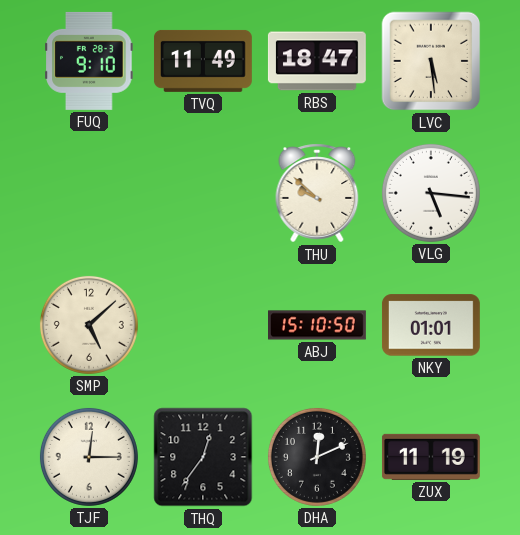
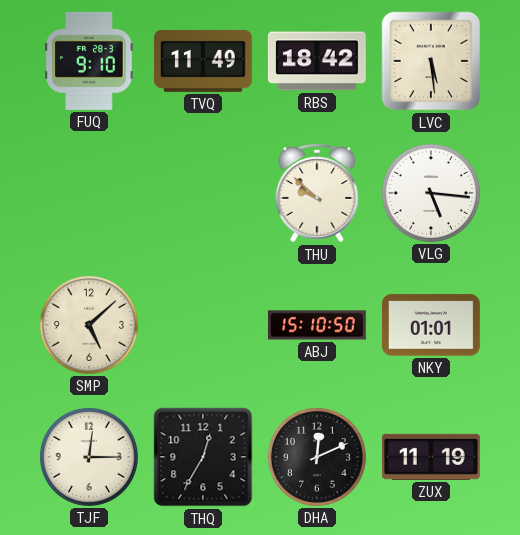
RBS: 18:47 -> 18:42 (317, 61)
THQ: 12:36 -> 12:35 (203, 457)
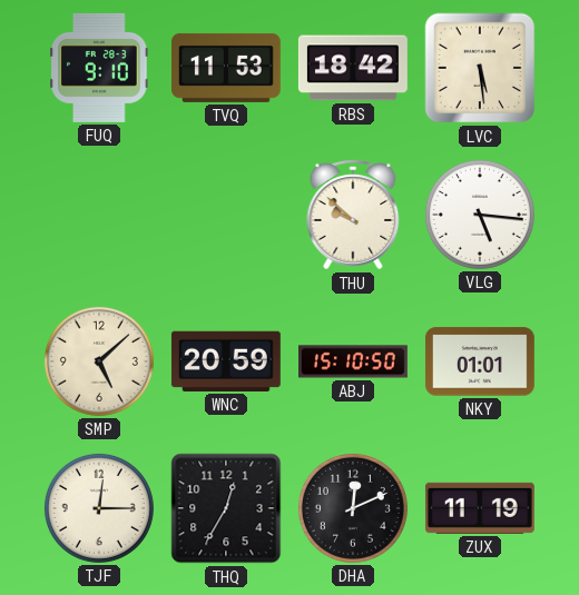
TVQ: 11:49 -> 11:53 (226, 68)
WNC: none -> 20:59 (226, 361)
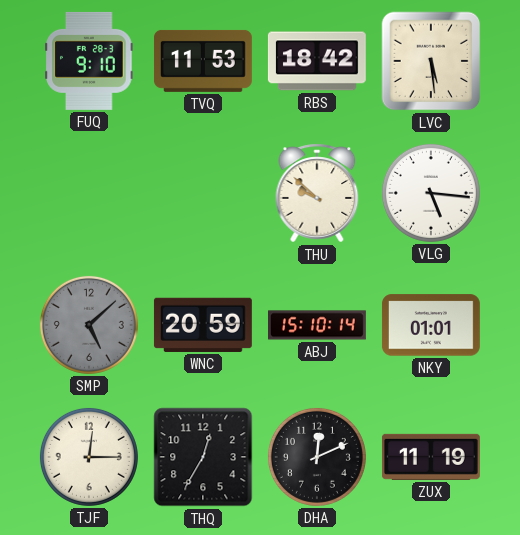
SMP dial: cream -> grey (89, 325)
ABJ: 15:10:50 -> 15:10:14 (318, 325)
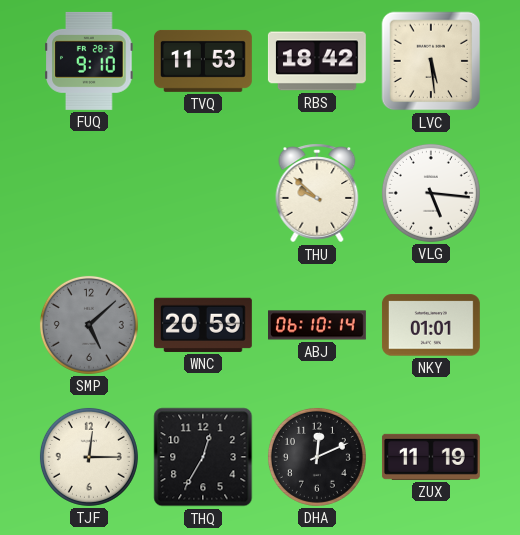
ABJ: 15:10 -> 06:10 (318, 325)
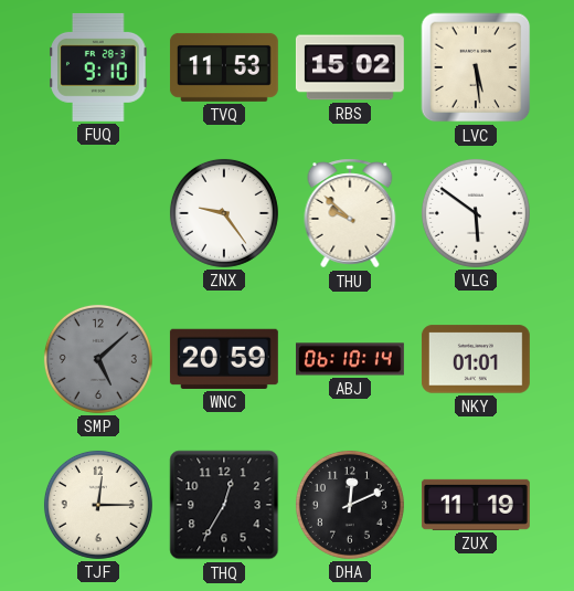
RBS: 18:42 -> 15:02 (350, 67)
ZNX: none -> 9:24 (224, 213)
VLG: 5:16 -> 5:51 (476, 213)
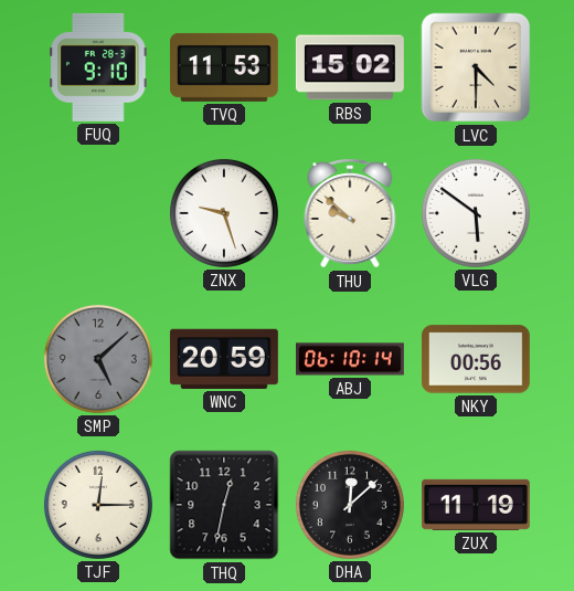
LVC: 5:29 -> 4:30 (476, 67)
ZNX: 9:24 -> 9:27 (224, 213)
NKY: 01:01 -> 00:56 (476, 359)
THQ: 12:35 -> 12:32 (224, 505)
DHA: 12:11 -> 12:08 (350, 505)
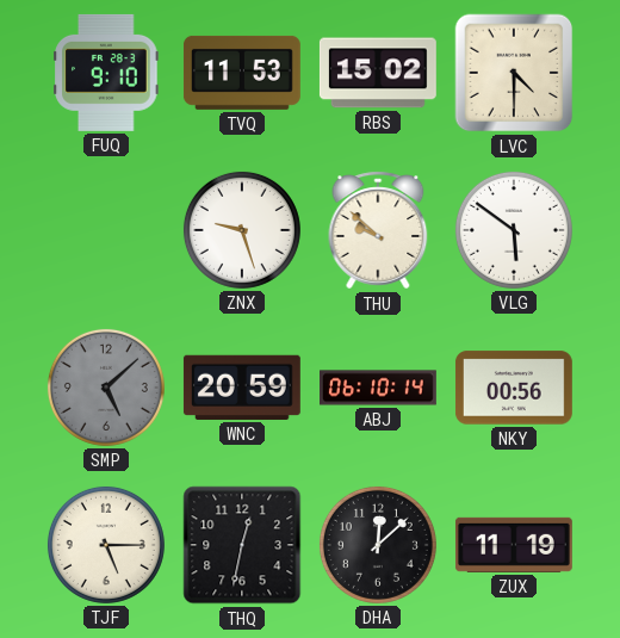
TJF: 12:15 -> 5:15 (106, 545)
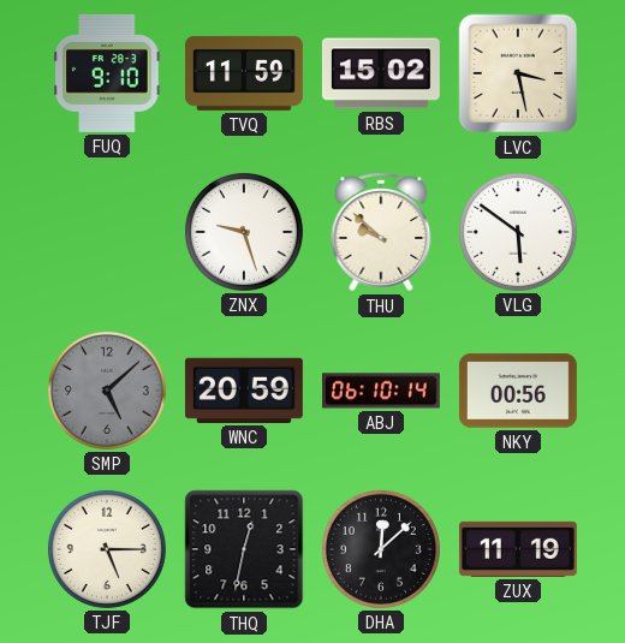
TVQ: 11:53 -> 11:59 (244, 73)
LVC: 4:30 -> 3:28 (518, 73)
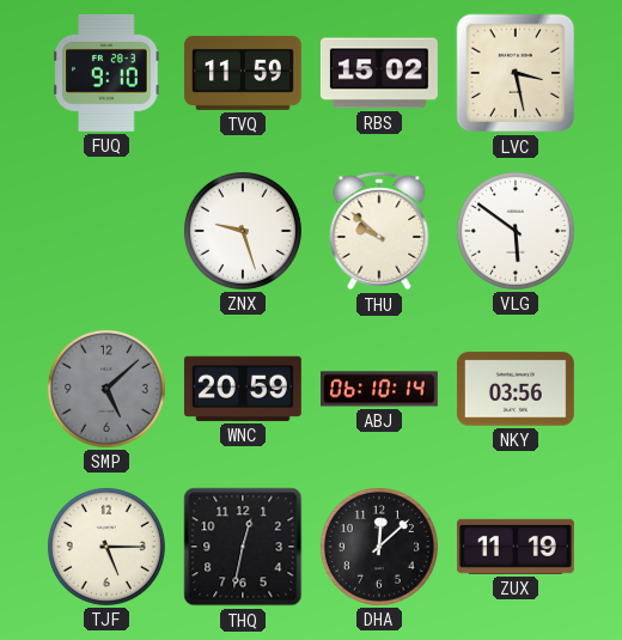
NKY: 00:56 -> 03:56 (516, 389)
